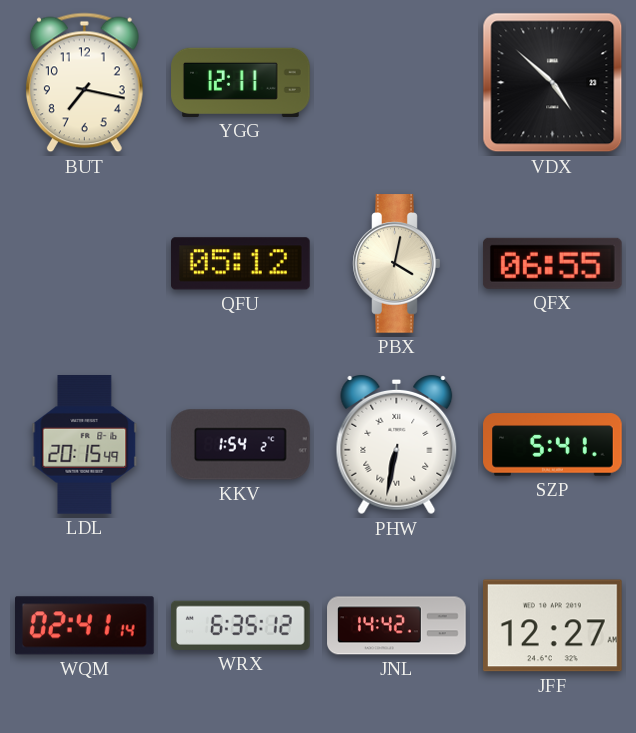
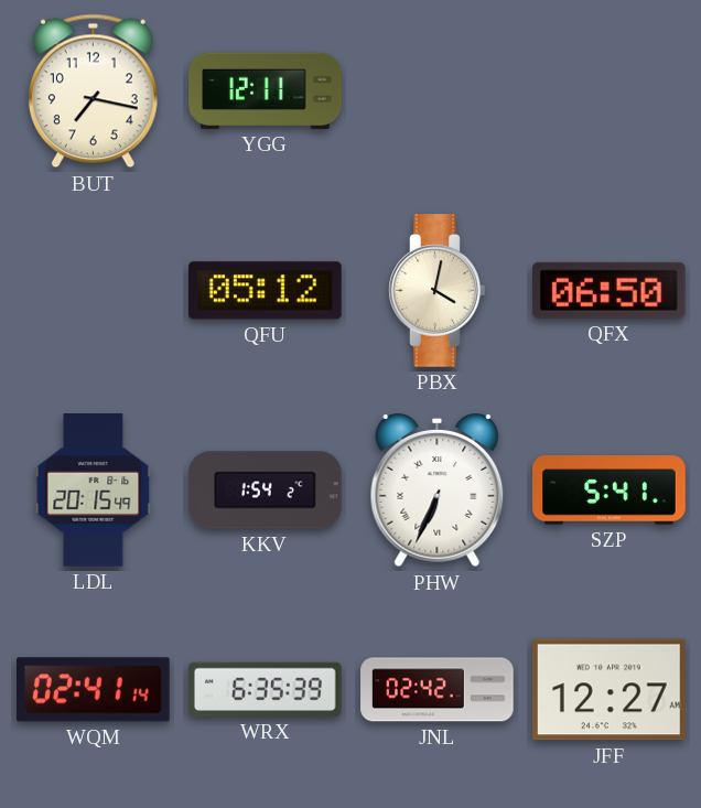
VDX: 4:52 -> none (553, 83)
QFX: 06:55 -> 06:50 (608, 290)
PHW: 6:32 -> 6:34 (438, 491)
WRX: 6:35:12 -> 6:35:39 (266, 689)
JNL: 14:42 -> 02:42 (438, 690)
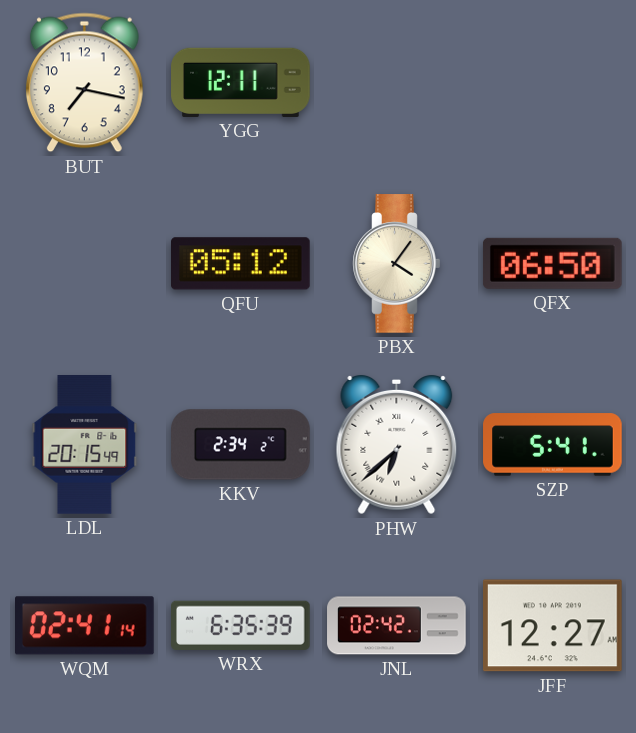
PBX: 4:02 -> 4:06 (397, 264)
KKV: 1:54 -> 2:34 (241, 445)
PHW: 6:34 -> 6:38 (397, 445)
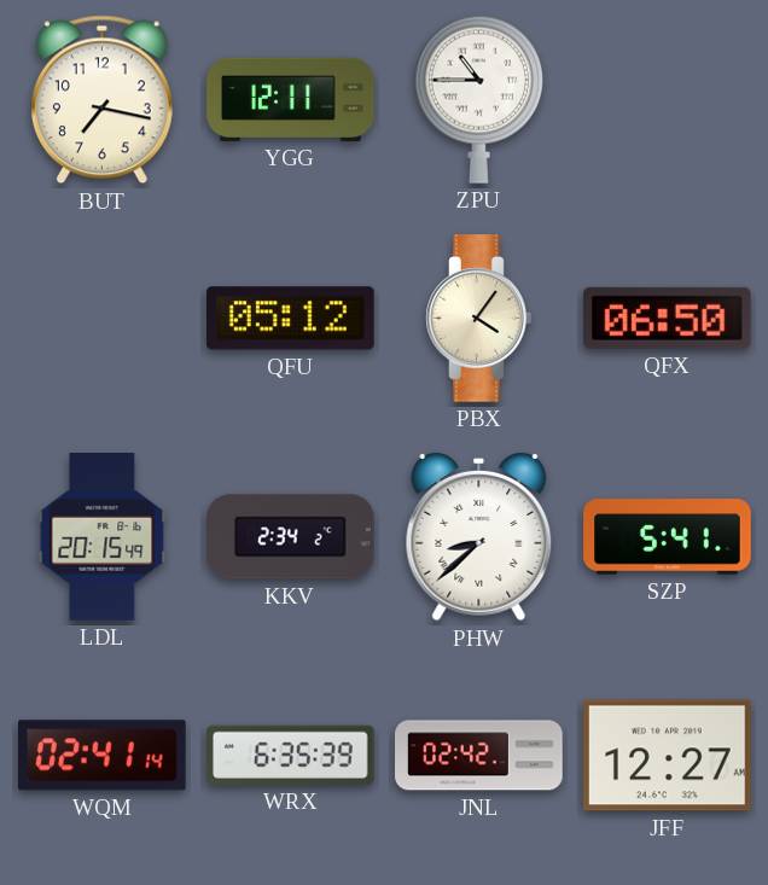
ZPU: none -> 10:45 (478, 99)
PHW: 6:38 -> 8:38 (479, 537)
